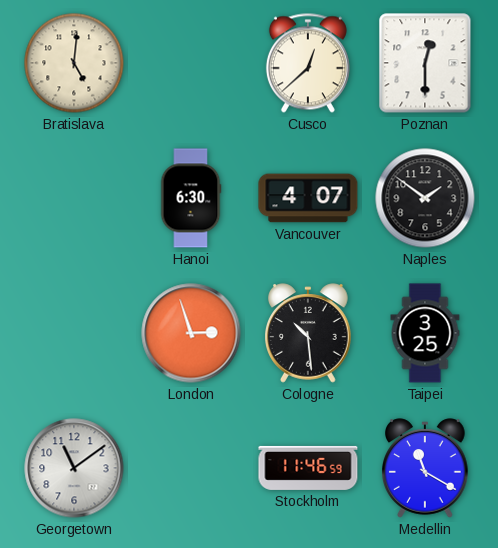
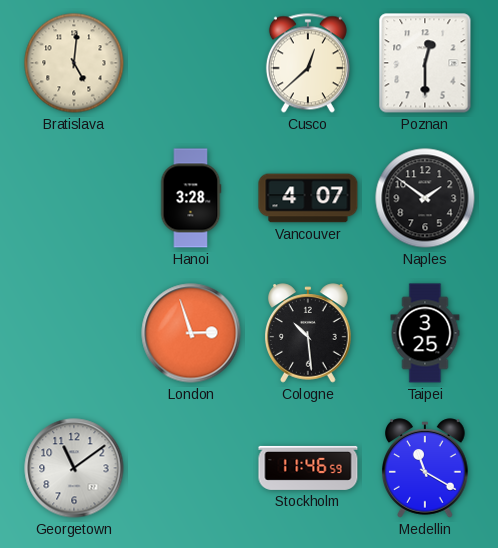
Hanoi: 6:30 -> 3:28 (191, 198)
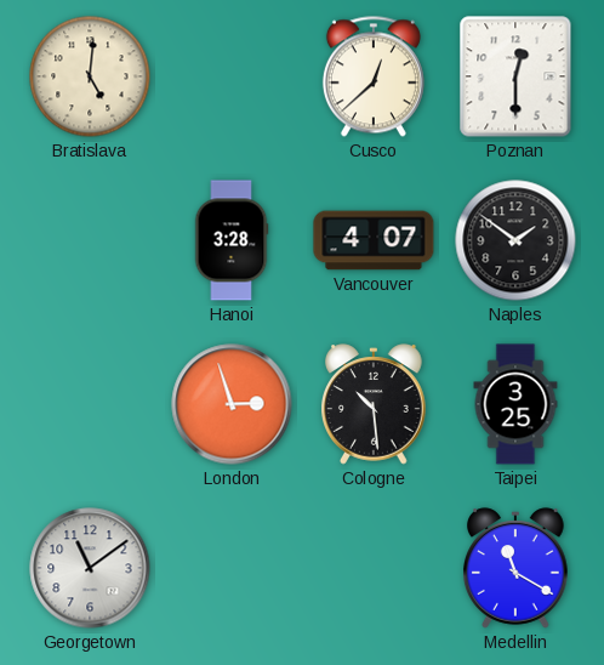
Stockholm: 11:46 -> none (308, 468)
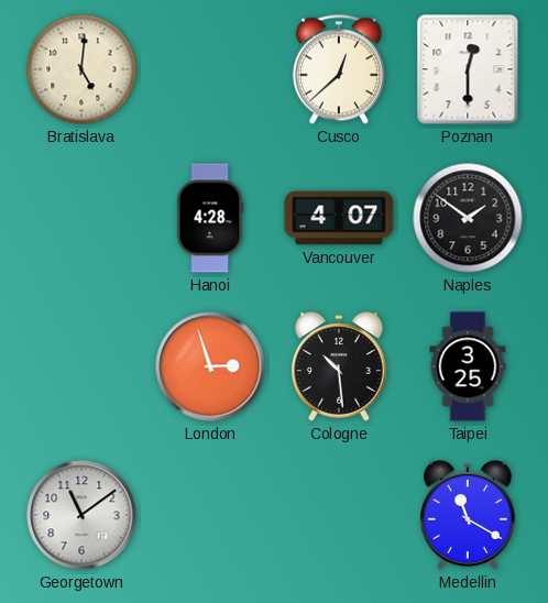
Hanoi: 3:28 -> 4:28 (210, 218)
